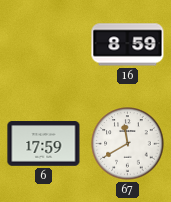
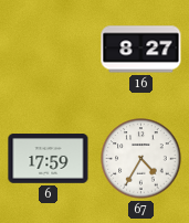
16: 8:59 -> 8:27 (141, 50)
67: 11:40 -> 4:35 (141, 159)
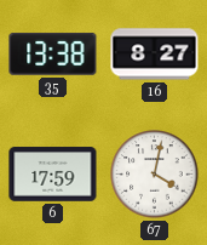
35: none -> 13:38 (53, 55)
67: 4:35 -> 4:02 (155, 175)
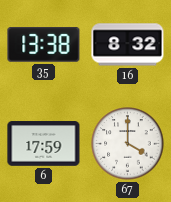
16: 8:27 -> 8:32 (128, 45)
67: 4:02 -> 4:00 (128, 144)
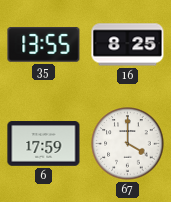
35: 13:38 -> 13:55 (44, 45)
16: 8:32 -> 8:25 (128, 45)
